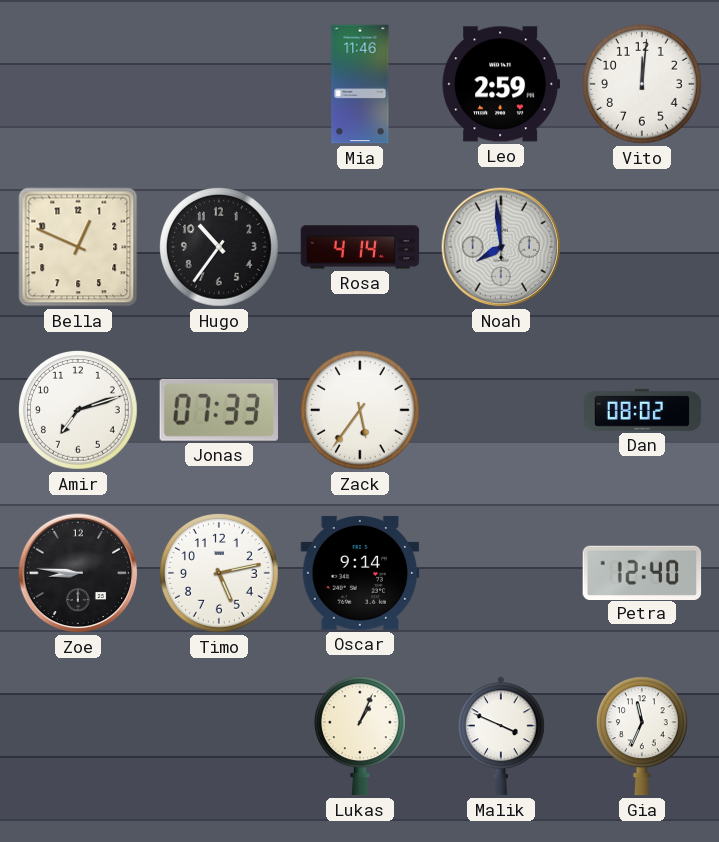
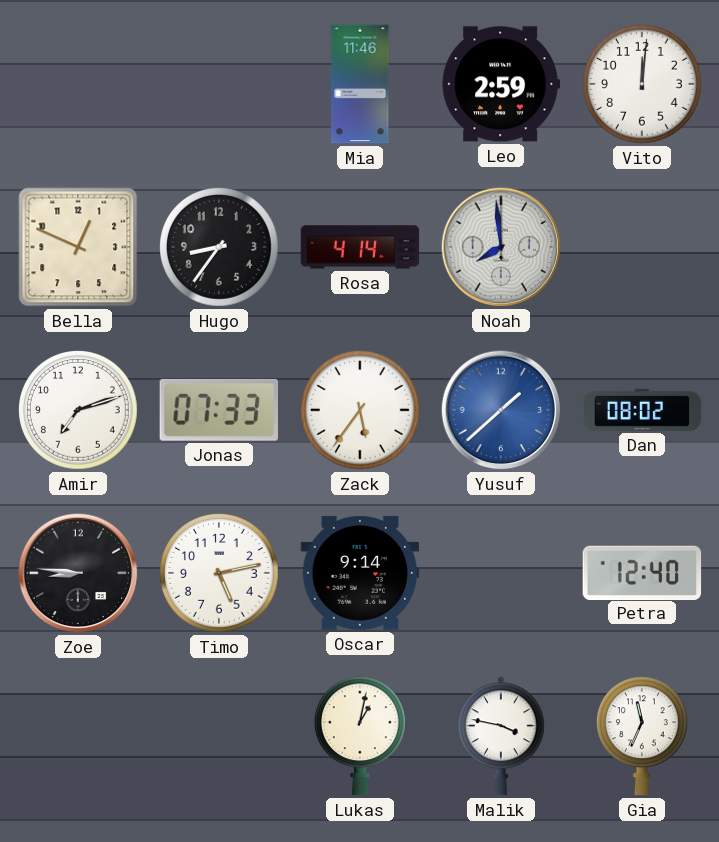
Hugo: 10:36 -> 8:36 (220, 248)
Yusuf: none -> 1:38 (501, 410)
Lukas: 1:04 -> 1:02 (360, 736)
Malik: 3:49 -> 3:47 (501, 736)
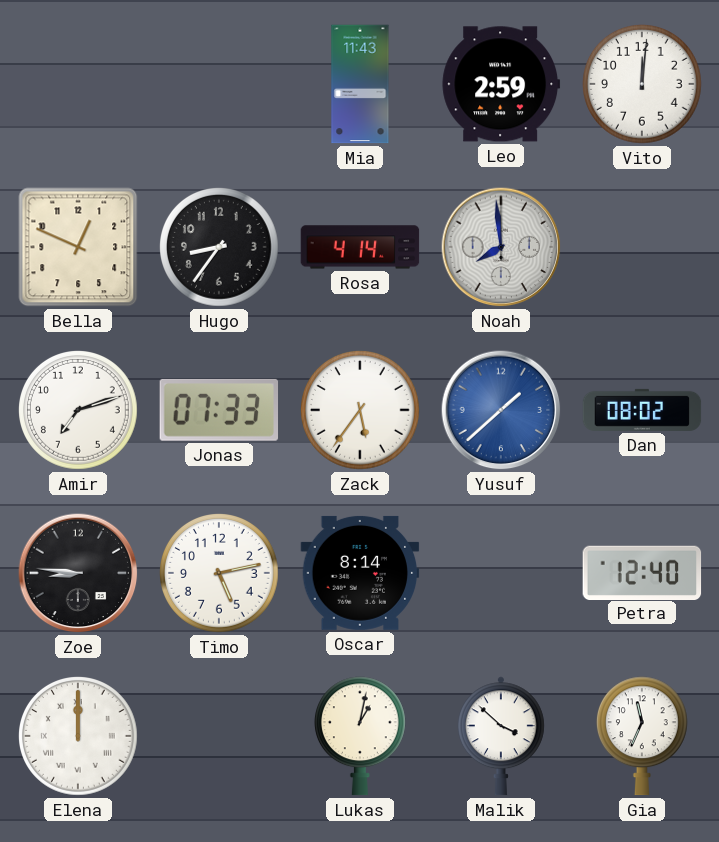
Mia: 11:46 -> 11:43 (360, 84)
Oscar: 9:14 -> 8:14 (360, 573)
Elena: none -> 12:00 (79, 737)
Malik: 3:47 -> 3:52 (501, 736)
